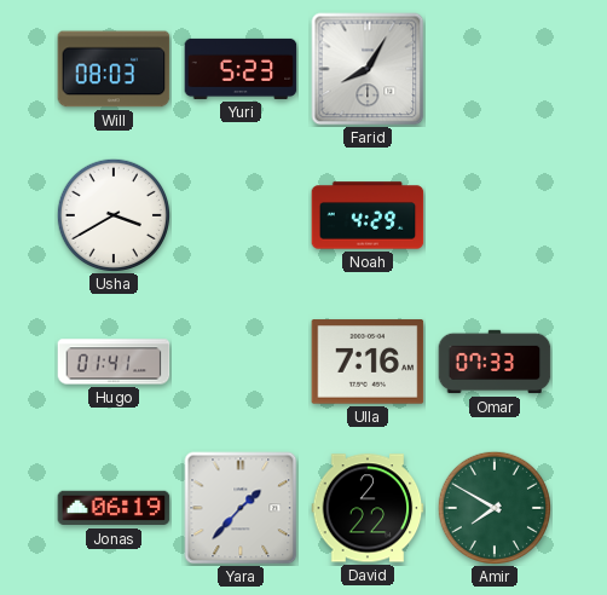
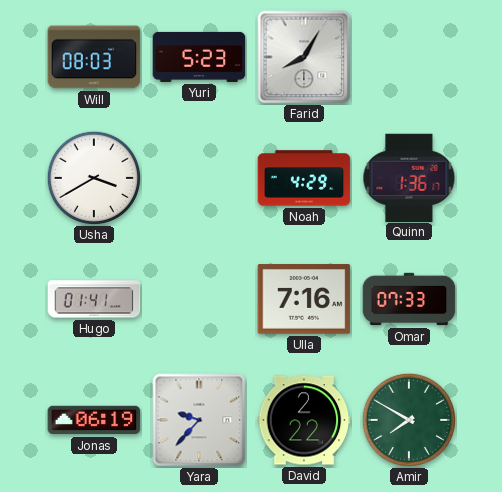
Quinn: none -> 1:36 (409, 177)
Yara: 1:37 -> 9:37 (199, 420)
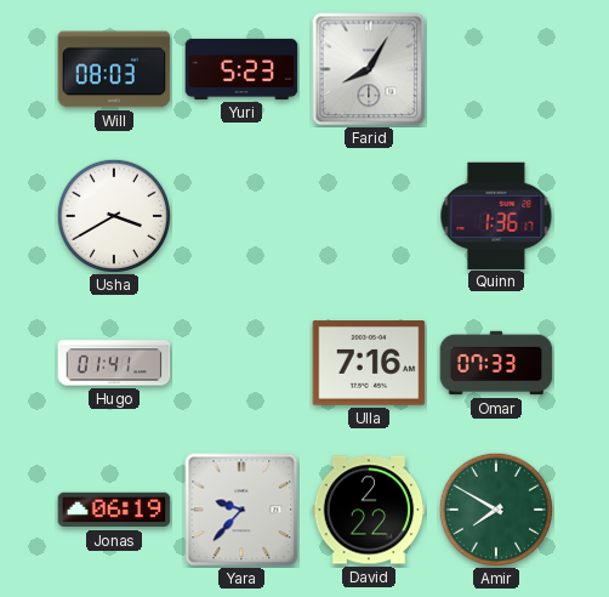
Noah: 4:29 -> none (304, 178)
